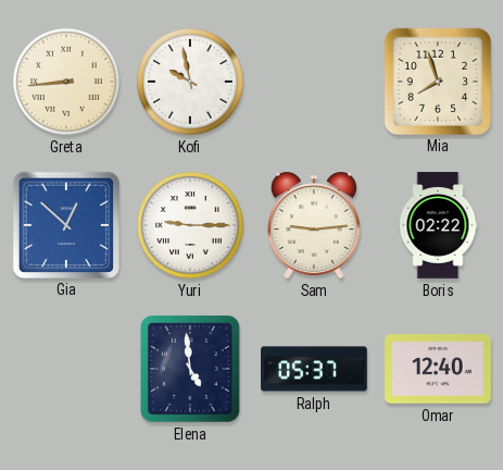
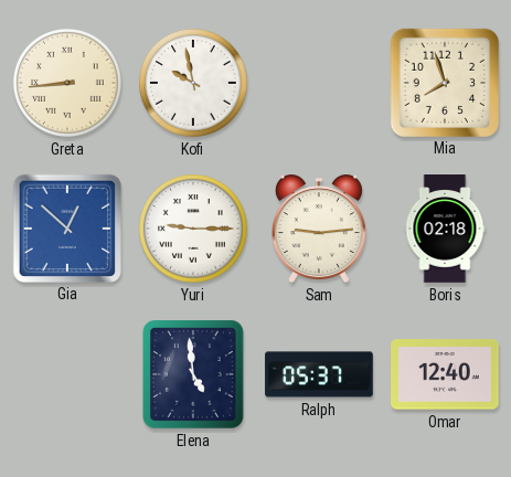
Boris: 02:22 -> 02:18 (445, 229)
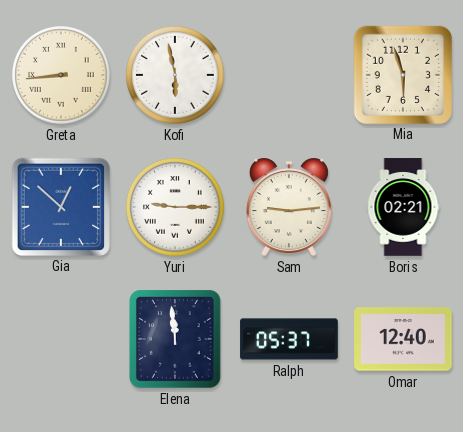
Kofi: 9:58 -> 5:58 (176, 76)
Mia: 7:57 -> 5:57 (402, 74)
Boris: 02:18 -> 02:21 (403, 207)
Elena: 4:59 -> 11:59 (176, 340)
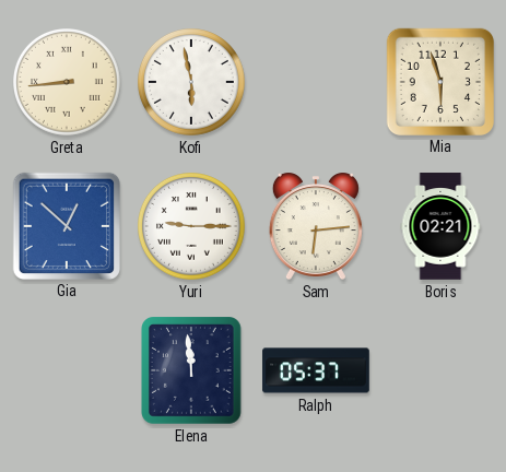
Sam: 9:14 -> 6:14 (316, 227)
Omar: 12:40 -> none (403, 339)
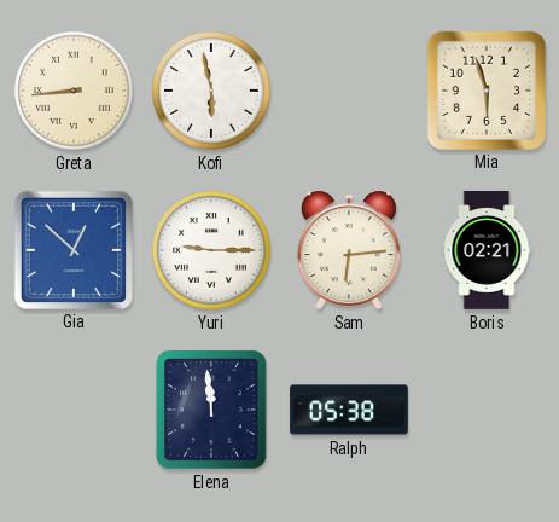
Ralph: 05:37 -> 05:38 (349, 410)
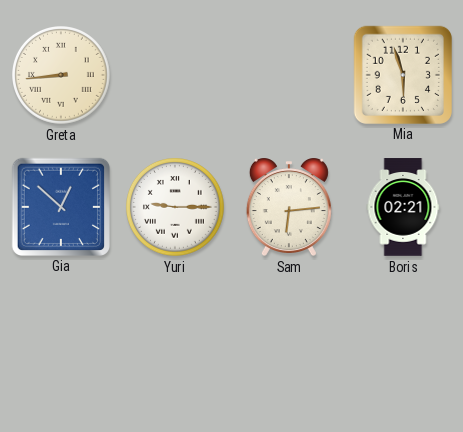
Kofi: 5:58 -> none (212, 92)
Elena: 11:59 -> none (212, 411)
Ralph: 05:38 -> none (349, 410)
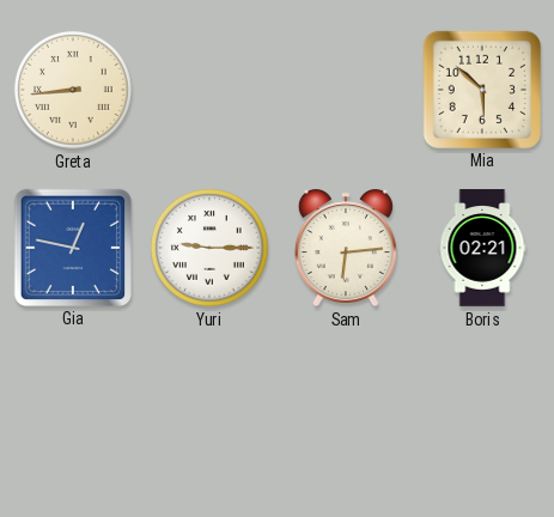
Mia: 5:57 -> 5:52 (481, 89)
Gia: 12:52 -> 12:47 (72, 247)
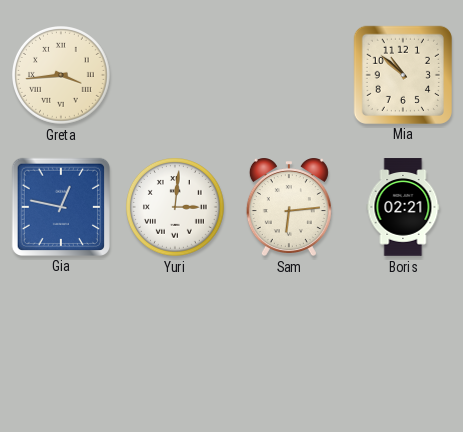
Greta: 8:44 -> 3:44 (62, 76)
Mia: 5:52 -> 10:52 (402, 74)
Yuri: 9:15 -> 3:01 (176, 208)
